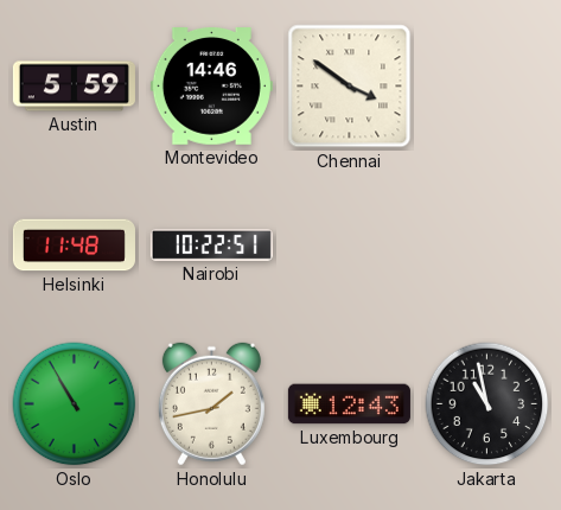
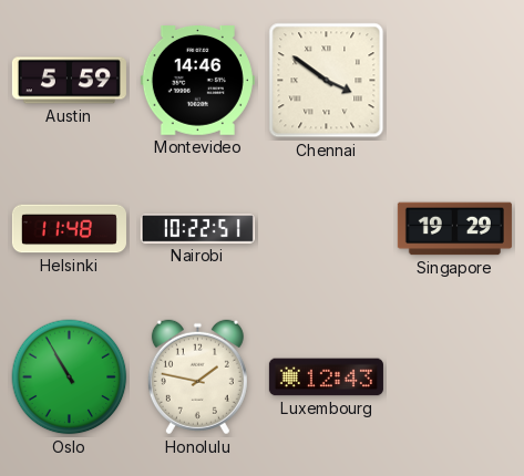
Singapore: none -> 19:29 (454, 229)
Honolulu: 1:43 -> 1:47 (197, 377)
Jakarta: 10:58 -> none (487, 404)
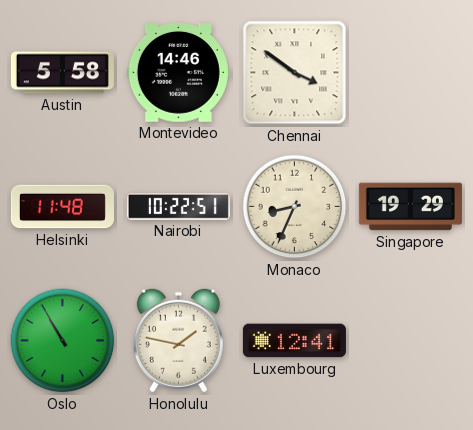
Austin: 5:59 -> 5:58 (62, 73)
Monaco: none -> 8:34 (295, 207)
Luxembourg: 12:43 -> 12:41 (294, 341)
